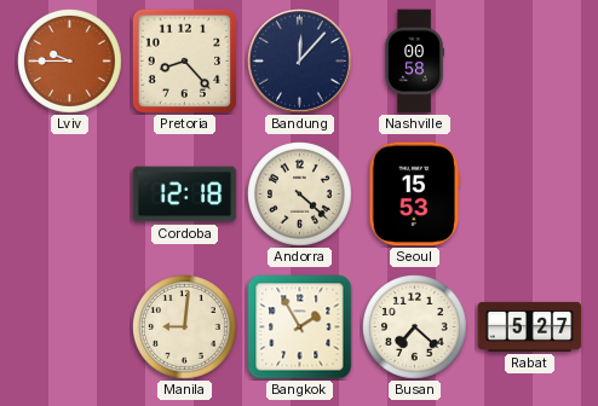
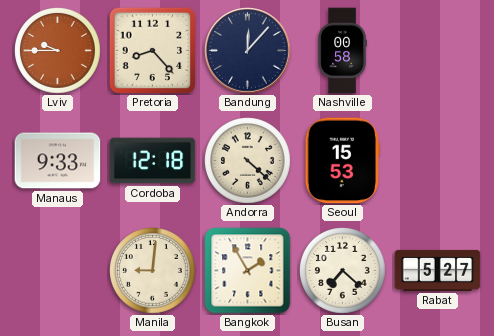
Manaus: none -> 9:33 (58, 161)
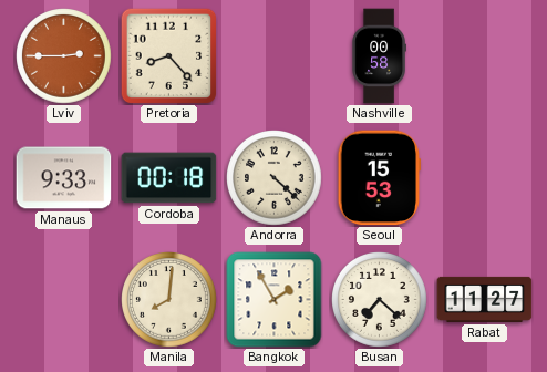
Lviv: 9:45 -> 2:45 (64, 56)
Bandung: 12:07 -> none (248, 51)
Cordoba: 12:18 -> 00:18 (169, 178)
Manila: 9:01 -> 8:01 (169, 300)
Rabat: 5:27 -> 11:27 (485, 299)
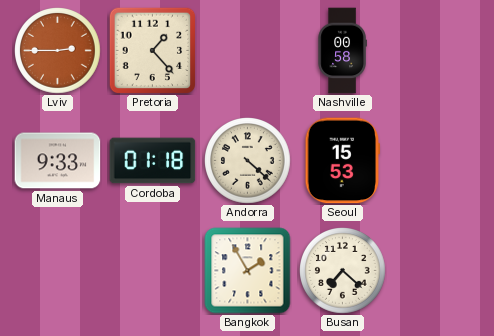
Pretoria: 8:23 -> 1:23 (152, 50)
Cordoba: 00:18 -> 01:18 (153, 161)
Manila: 8:01 -> none (169, 300)
Rabat: 11:27 -> none (485, 299)
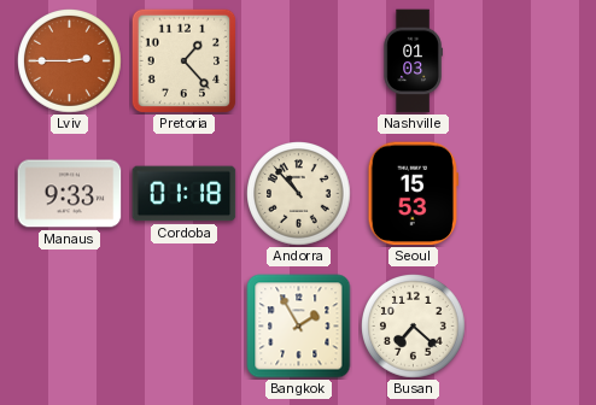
Nashville: 00:58 -> 01:03 (413, 61)
Andorra: 4:22 -> 10:53 (299, 194)
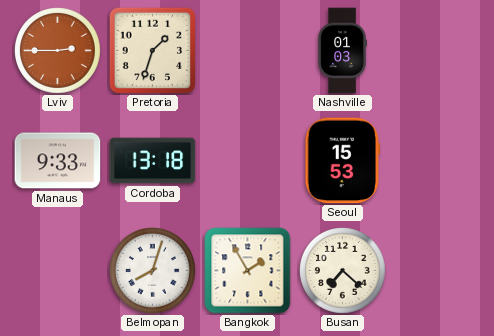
Pretoria: 1:23 -> 1:33 (152, 50)
Cordoba: 01:18 -> 13:18 (153, 161)
Andorra: 10:53 -> none (299, 194)
Belmopan: none -> 8:03 (153, 271)
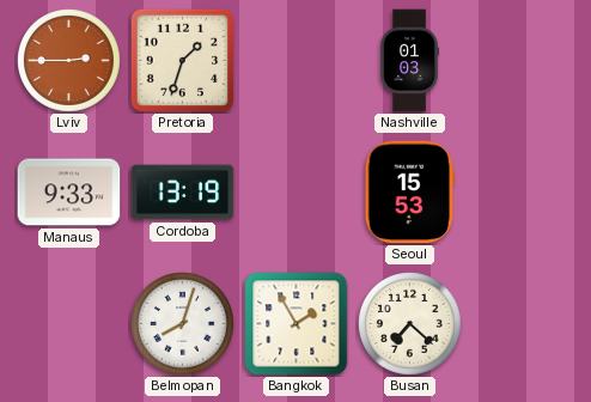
Cordoba: 13:18 -> 13:19 (183, 193)
